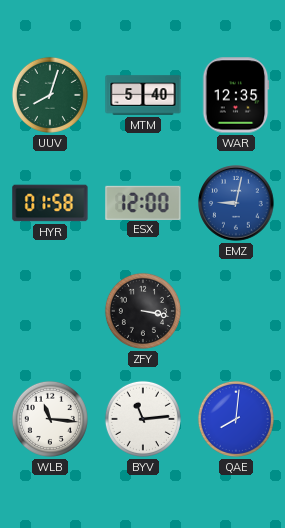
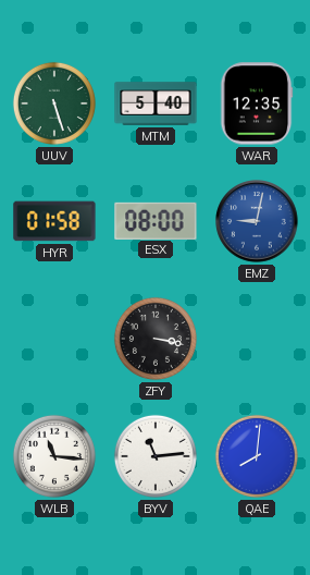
UUV: 8:03 -> 5:27 (54, 103)
ESX: 12:00 -> 08:00 (156, 220)
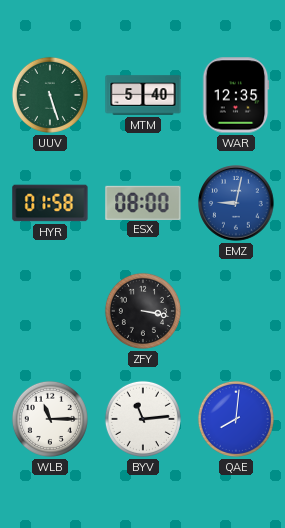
WLB: 11:16 -> 11:15 (50, 419)
